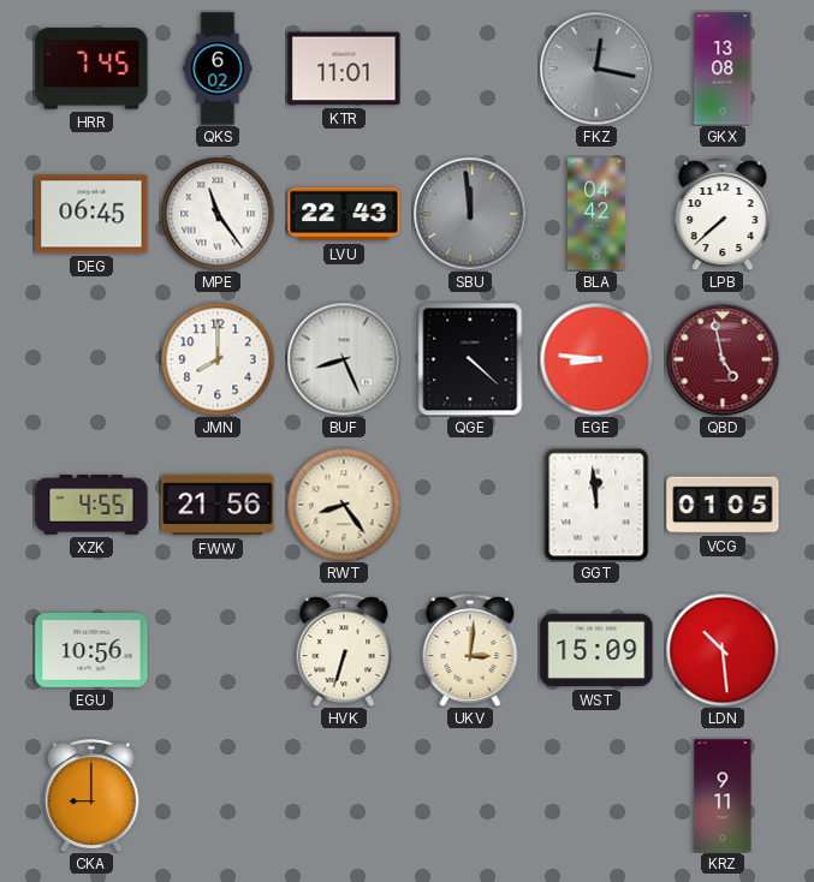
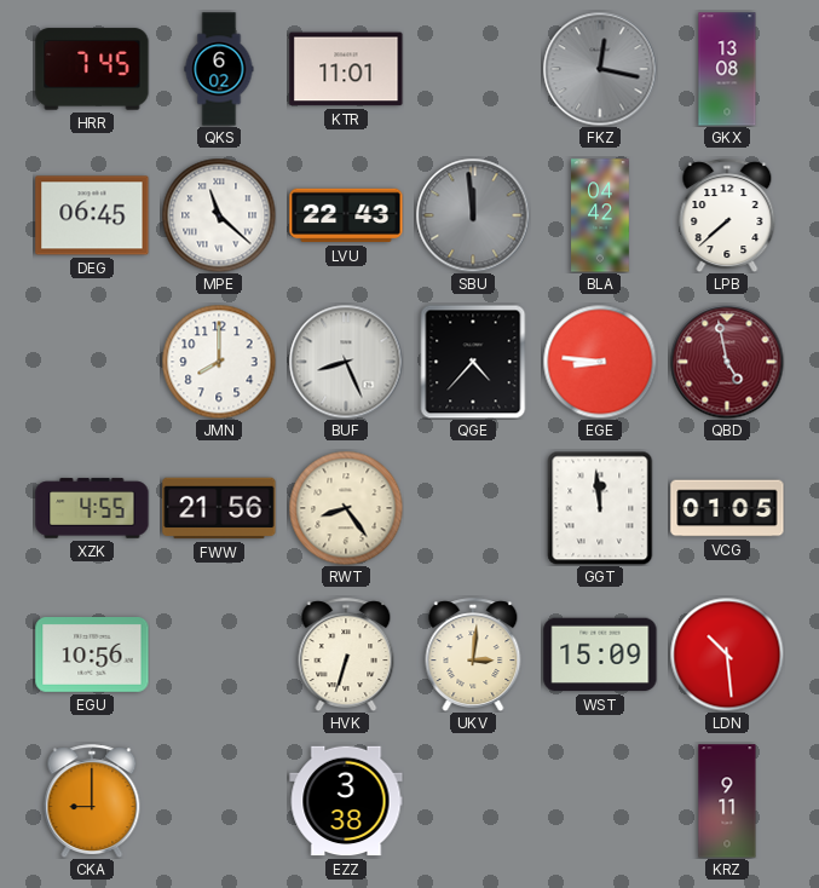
MPE: 11:24 -> 11:22 (219, 215)
QGE: 4:22 -> 4:37 (473, 362)
EZZ: none -> 3:38 (346, 801)
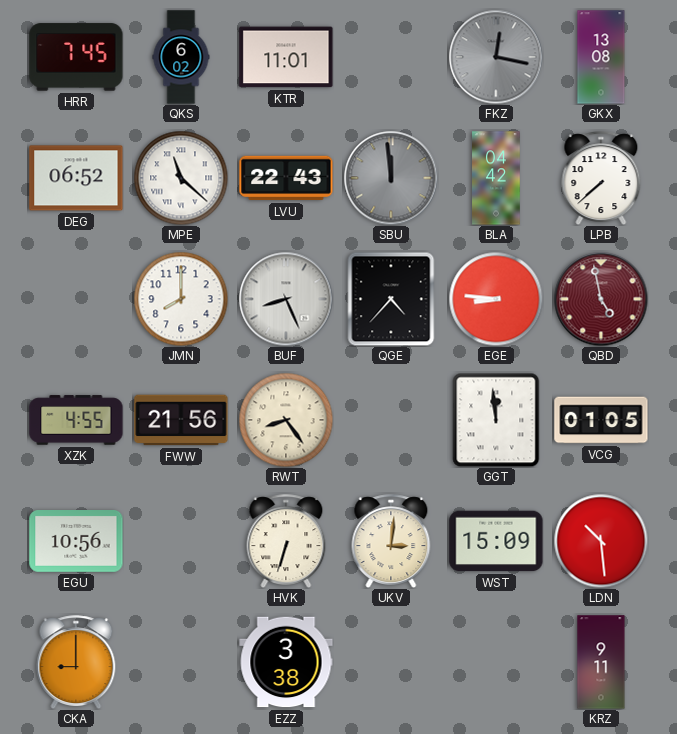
DEG: 06:45 -> 06:52 (76, 178)
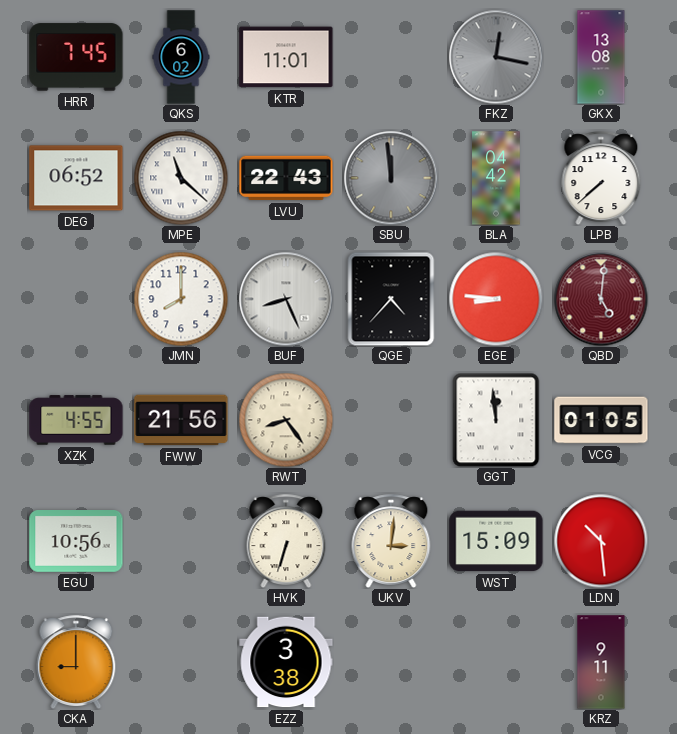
QBD: 4:58 -> 5:01 (601, 299)
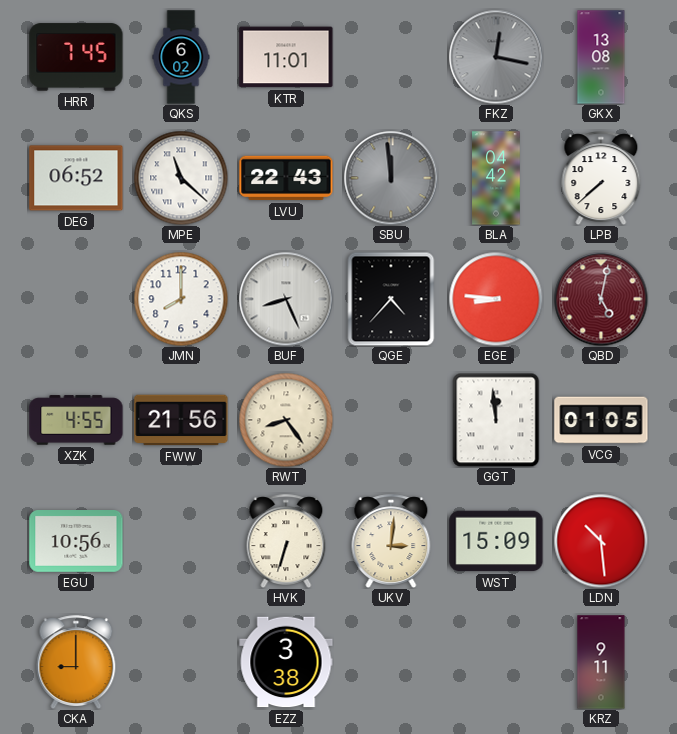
QBD: 5:01 -> 5:02 (601, 299)
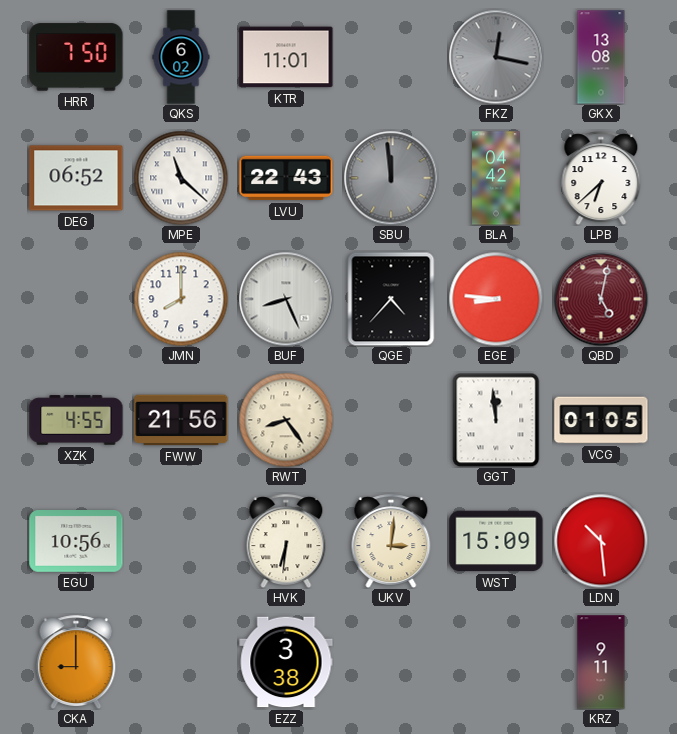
HRR: 7:45 -> 7:50 (76, 57)
LPB: 7:38 -> 6:38 (601, 178)
HVK: 6:33 -> 6:31 (286, 541)
